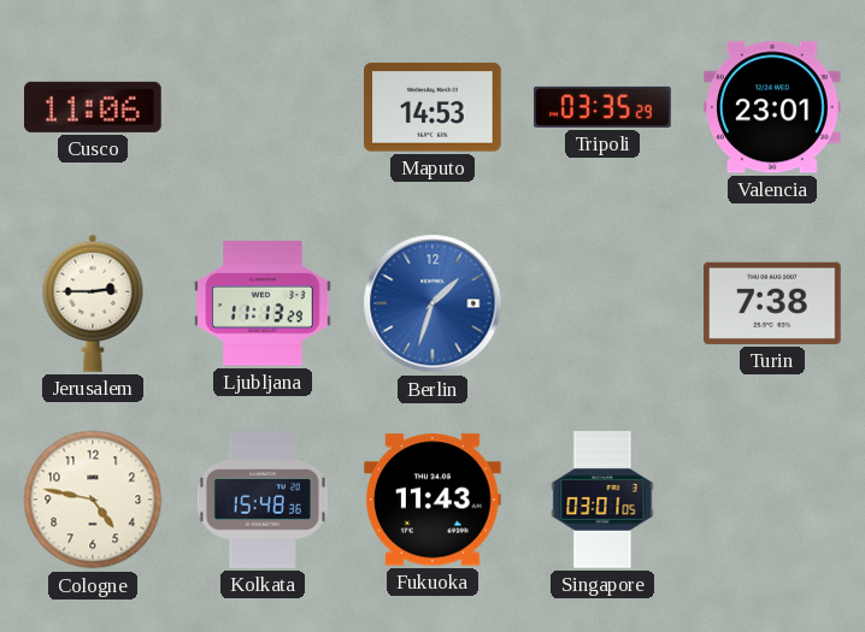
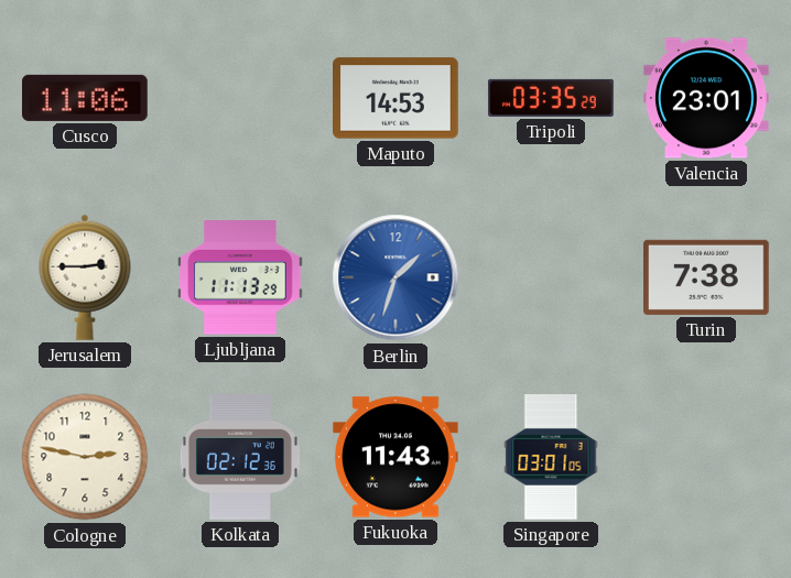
Cologne: 4:47 -> 2:47 (85, 457)
Kolkata: 15:48 -> 02:12 (240, 457)
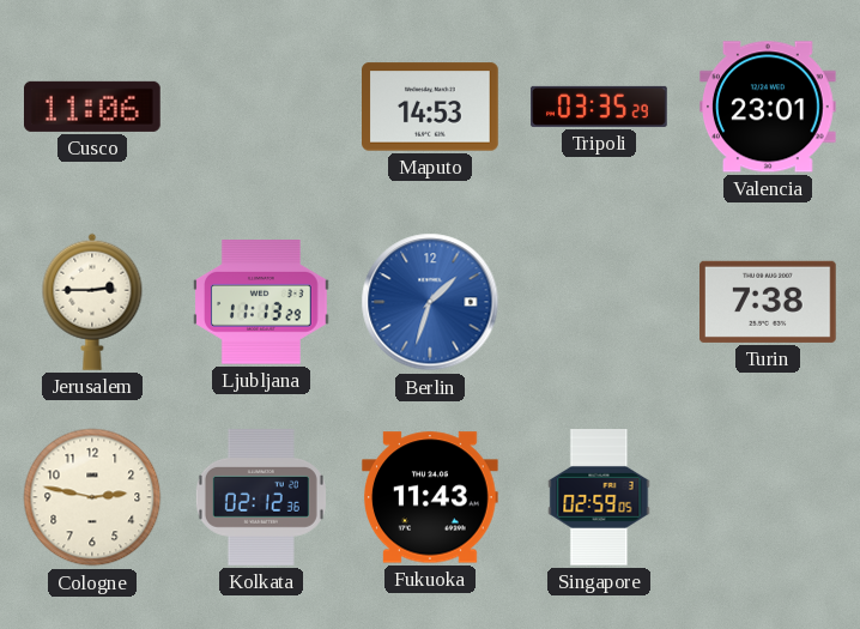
Singapore: 03:01 -> 02:59 (599, 497)
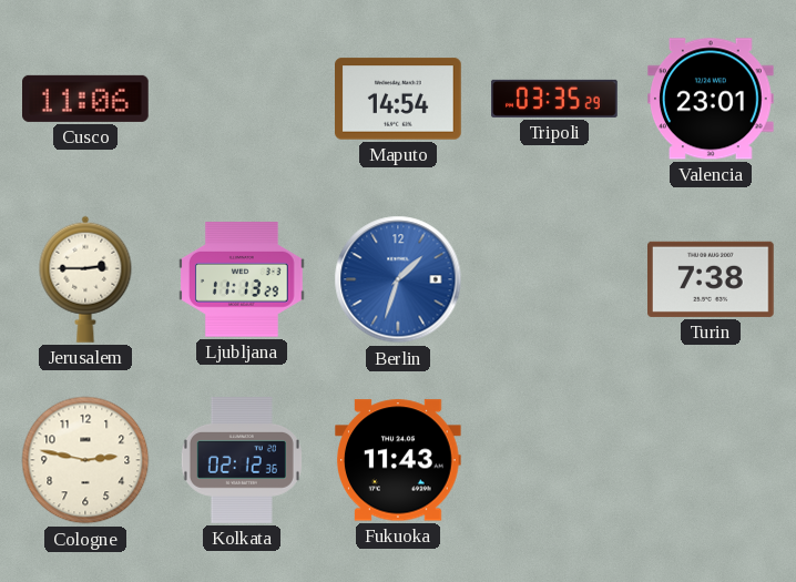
Maputo: 14:53 -> 14:54 (399, 99)
Singapore: 02:59 -> none (599, 497)
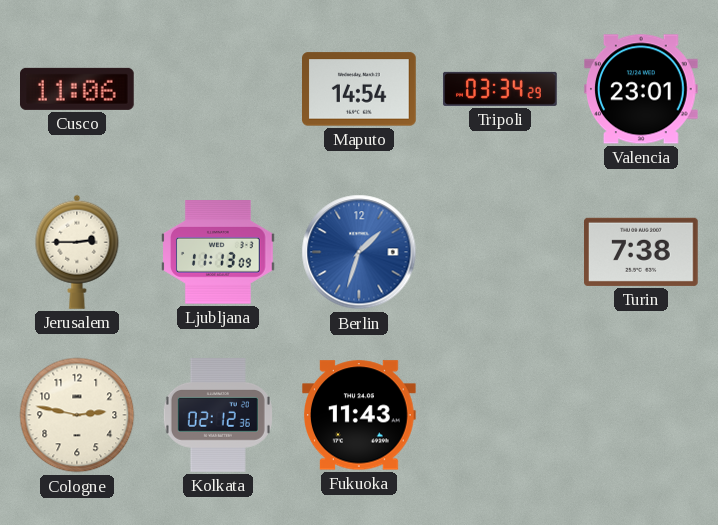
Tripoli: 03:35 -> 03:34 (500, 89)
Ljubljana: 11:13:29 -> 11:13:09 (219, 252)
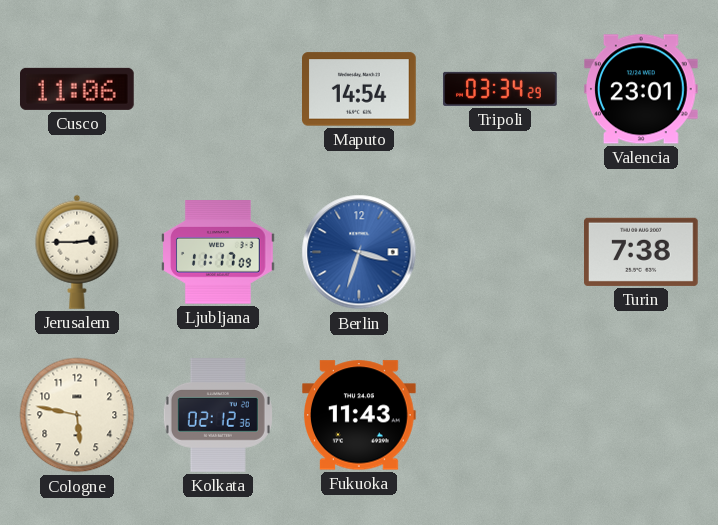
Ljubljana: 11:13 -> 11:17 (219, 252)
Berlin: 1:33 -> 3:33 (359, 252)
Cologne: 2:47 -> 5:47 (77, 415)
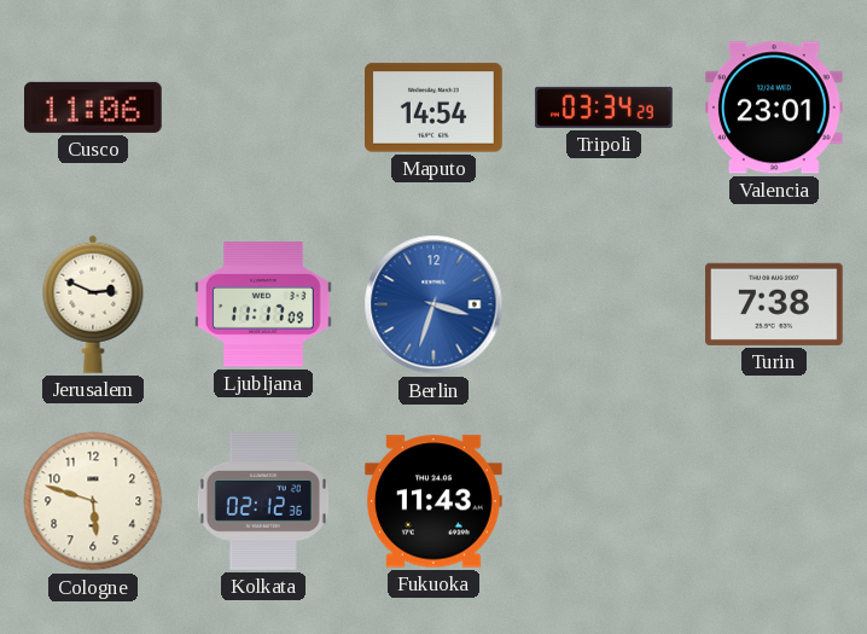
Jerusalem: 2:45 -> 2:49 (93, 304)
Cologne: 5:47 -> 5:48 (93, 501)
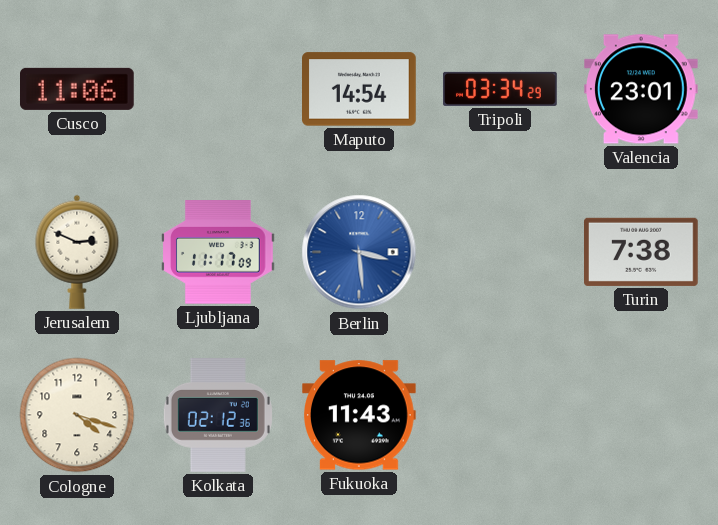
Berlin: 3:33 -> 3:29 (359, 252)
Cologne: 5:48 -> 4:18 (77, 415)
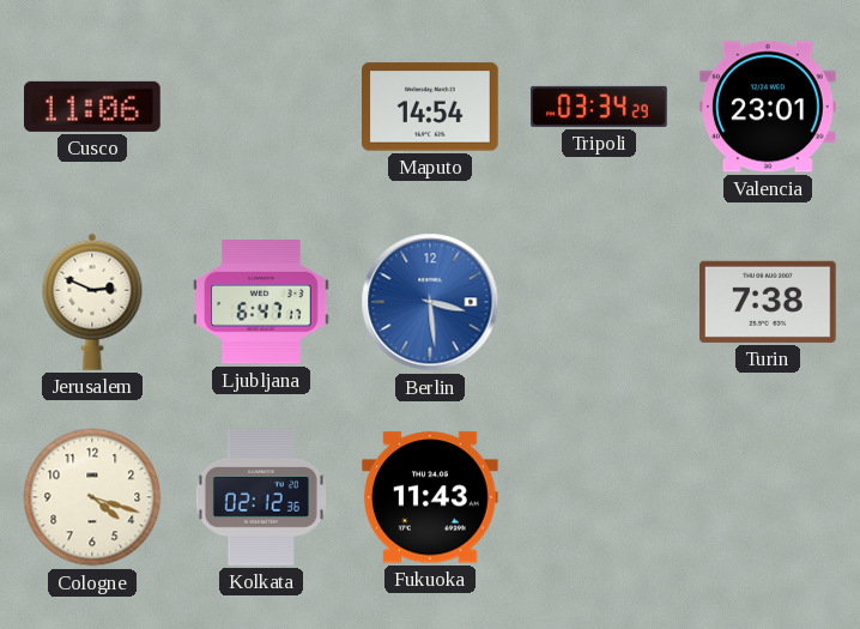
Ljubljana: 11:17 -> 6:47 (262, 302)
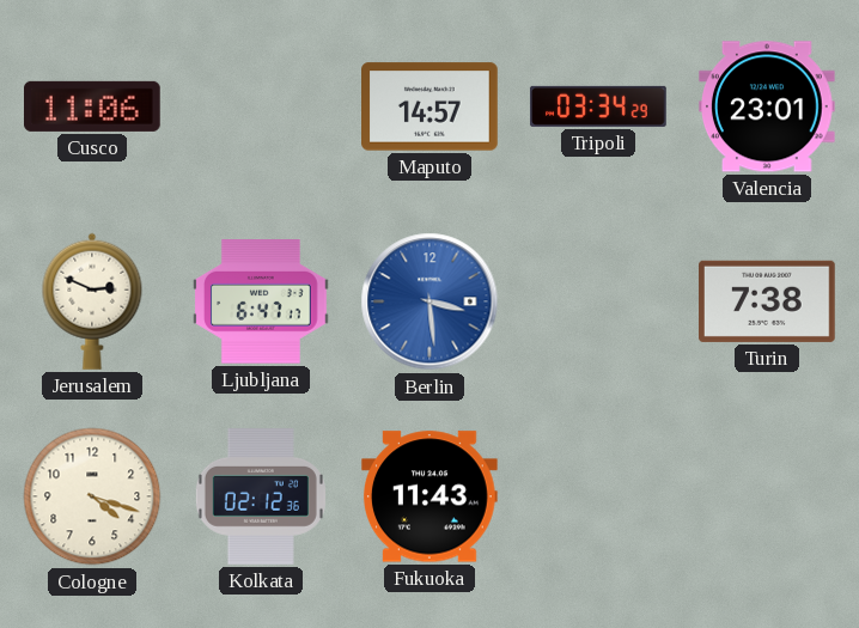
Maputo: 14:54 -> 14:57 (431, 106)
